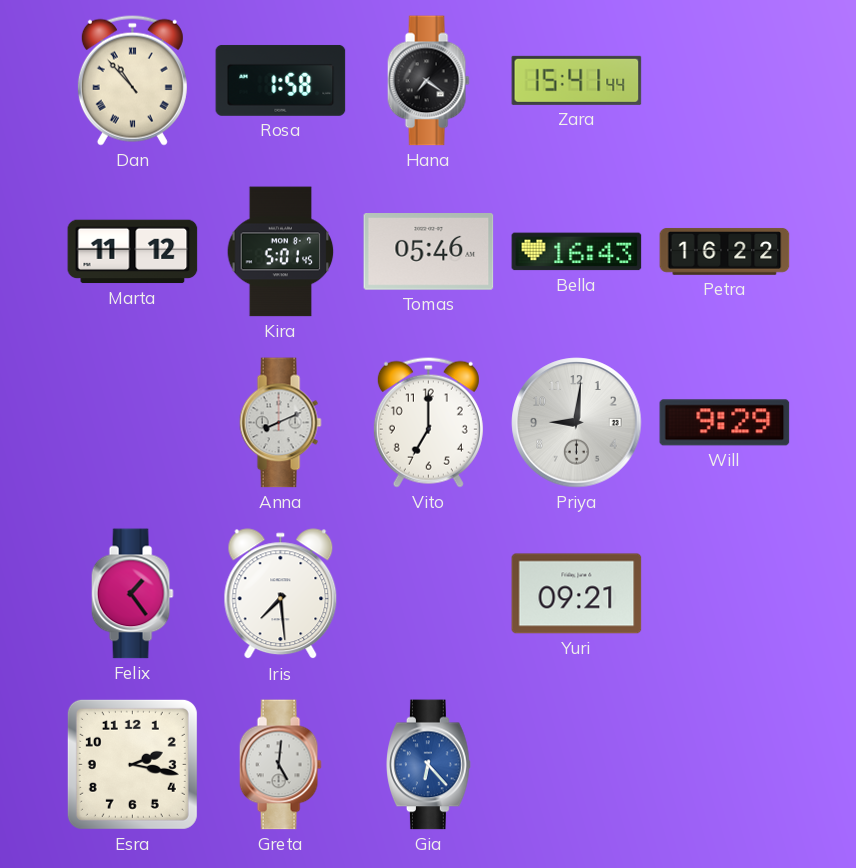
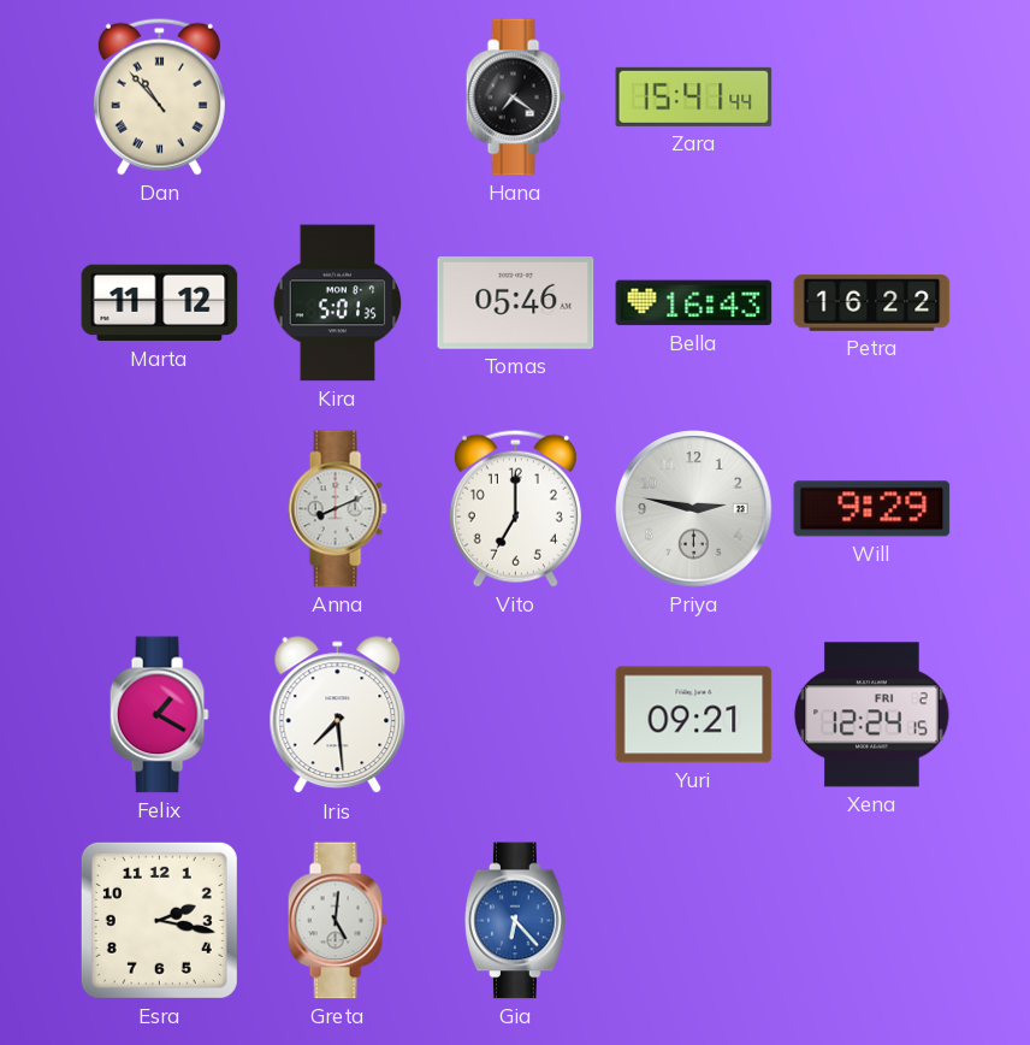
Rosa: 1:58 -> none (281, 80)
Kira: 5:01:45 -> 5:01:35 (338, 303)
Priya: 9:01 -> 2:47 (694, 509)
Felix: 1:24 -> 1:20 (159, 715)
Xena: none -> 12:24 (872, 715)
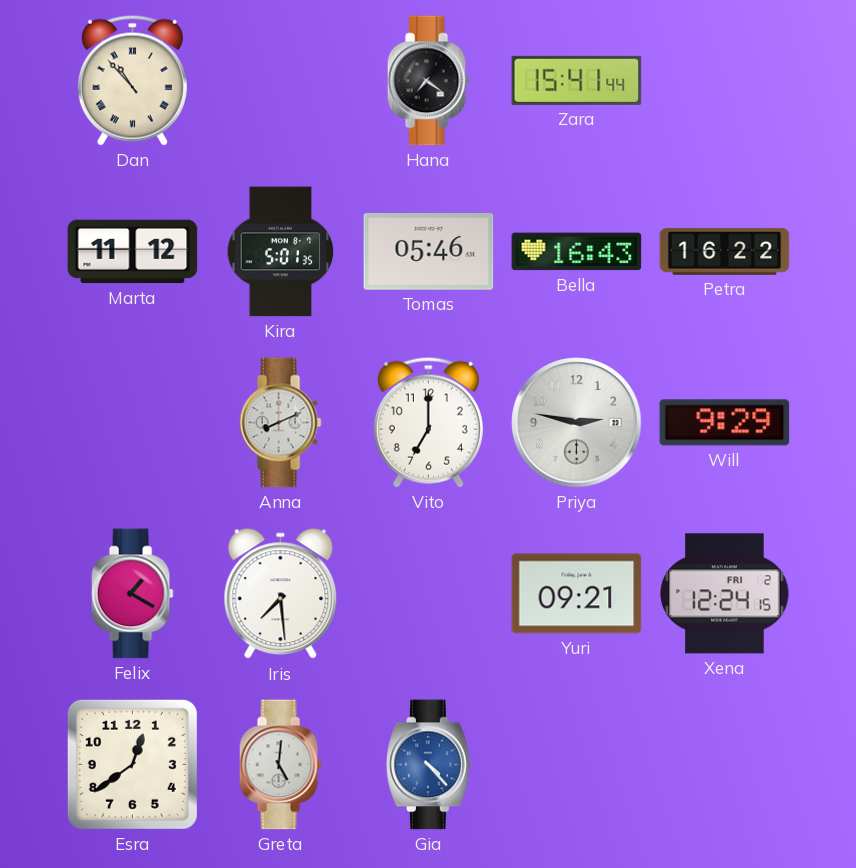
Esra: 2:17 -> 12:39 (132, 764)
Gia: 6:23 -> 4:23 (429, 765)
